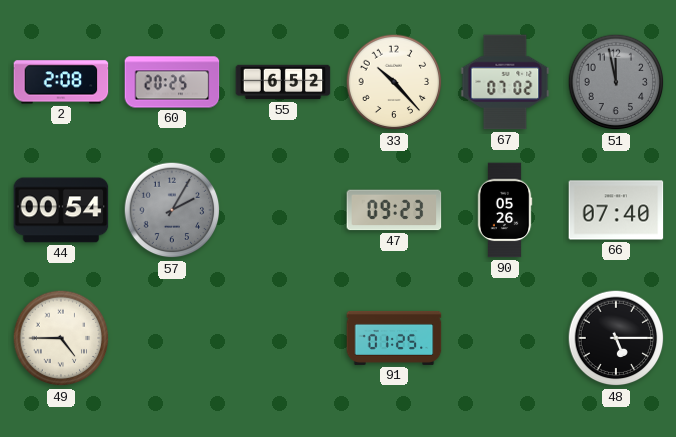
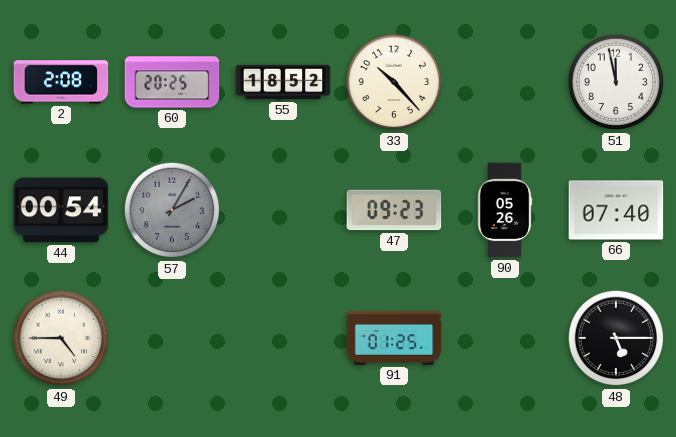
55: 6:52 -> 18:52 (283, 82)
67: 07:02 -> none (505, 82)
51 dial: grey -> white (616, 82)
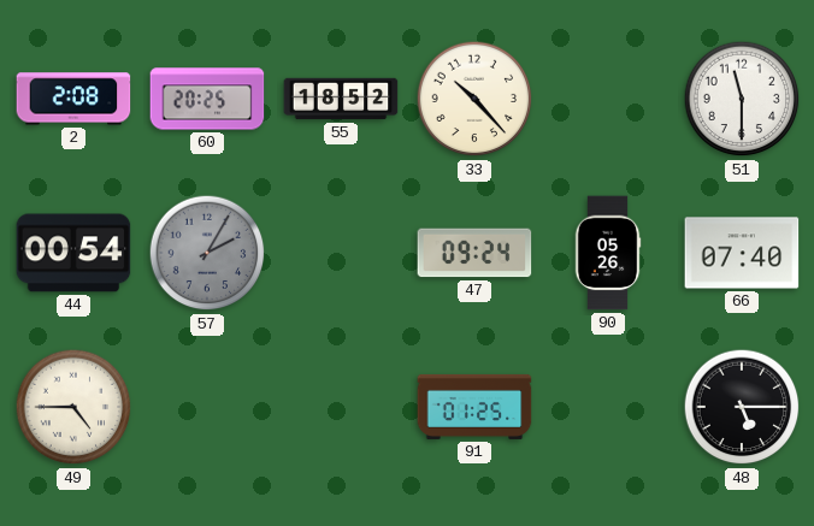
51: 11:58 -> 11:30 (742, 99)
47: 09:23 -> 09:24 (474, 253)
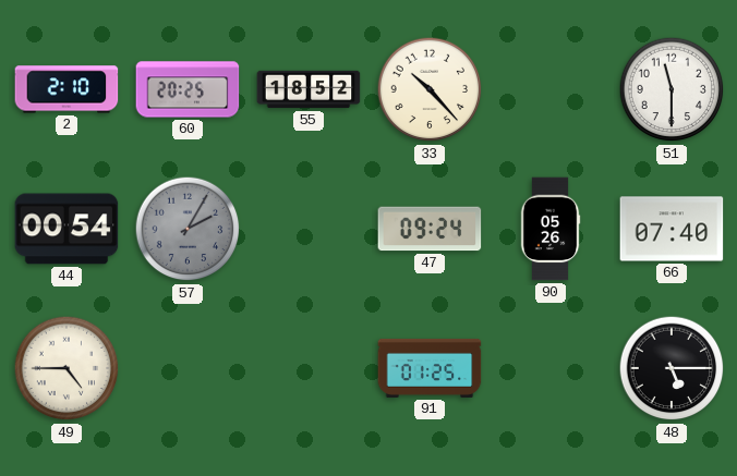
2: 2:08 -> 2:10 (67, 89)
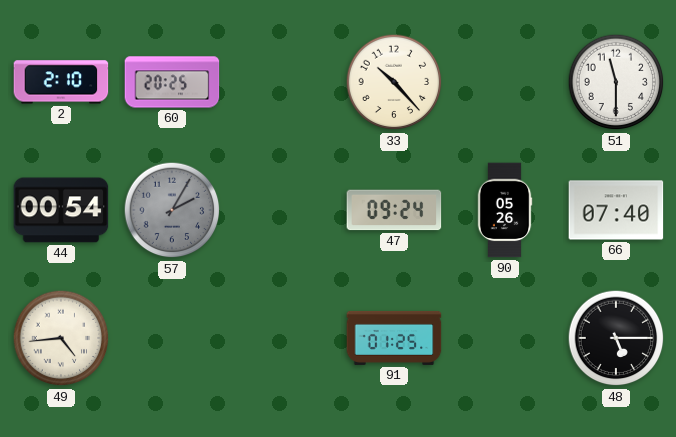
55: 18:52 -> none (309, 89)
49: 4:45 -> 4:44 (61, 338)
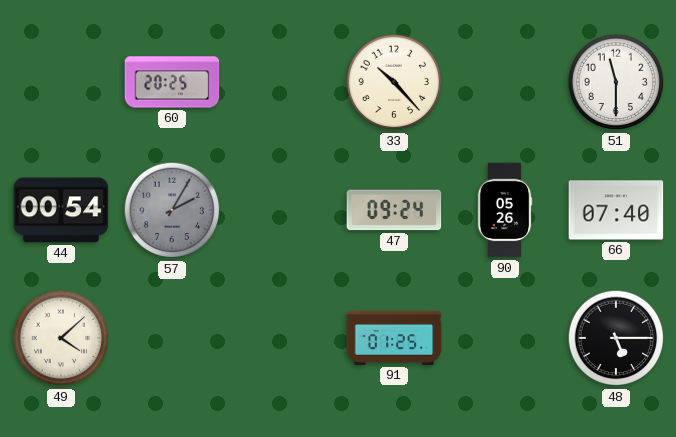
2: 2:10 -> none (61, 82)
49: 4:44 -> 4:08 (61, 338)
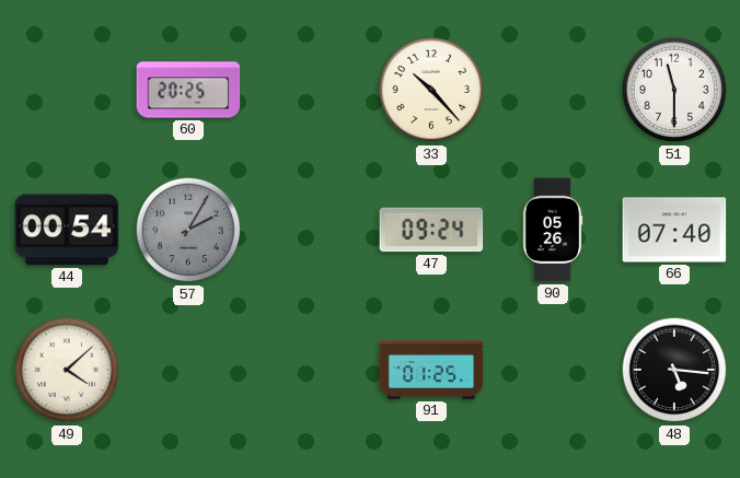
48: 5:15 -> 5:16 (674, 370)
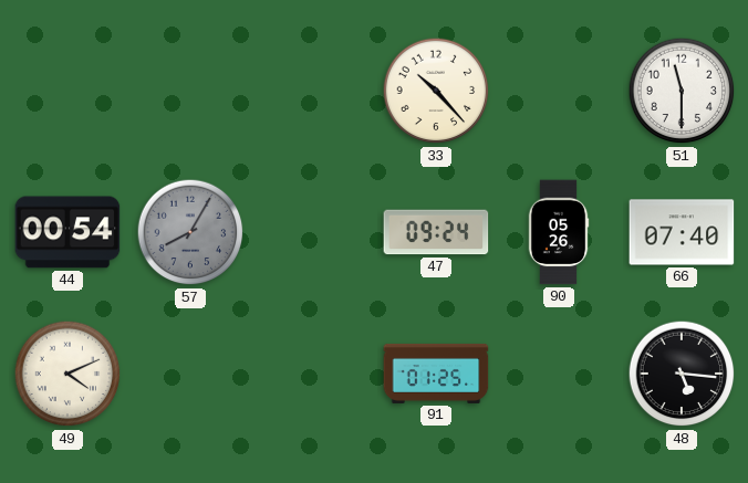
60: 20:25 -> none (188, 90)
57: 2:05 -> 8:05 (190, 232)
49: 4:08 -> 4:11 (67, 374)
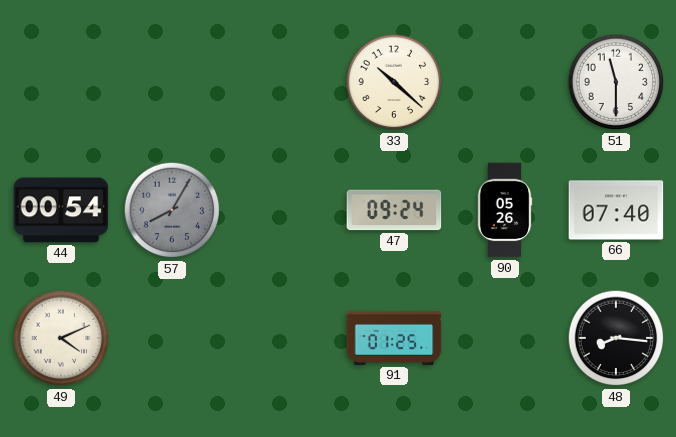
33: 10:23 -> 10:22 (394, 82)
48: 5:16 -> 8:16 (616, 338)
